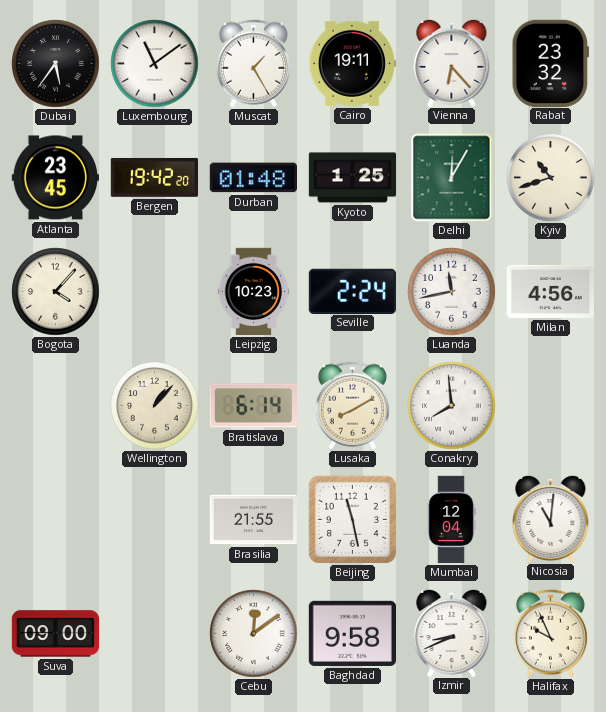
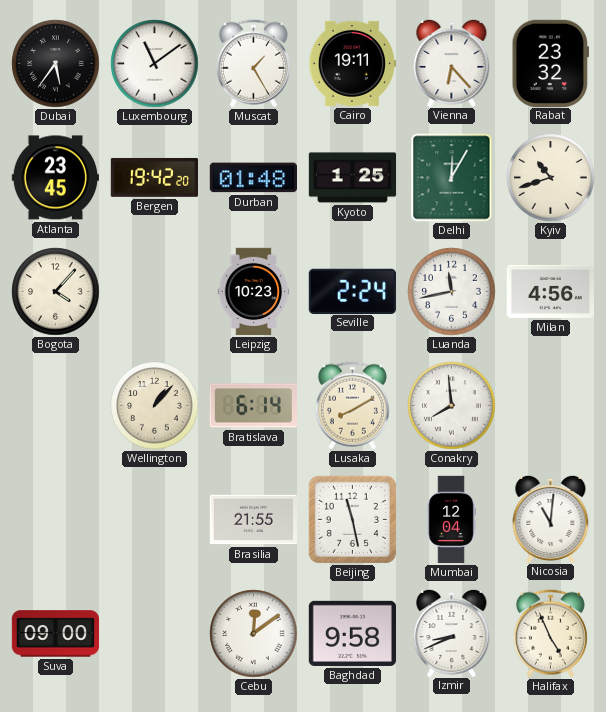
Halifax: 9:56 -> 4:56 (550, 634)
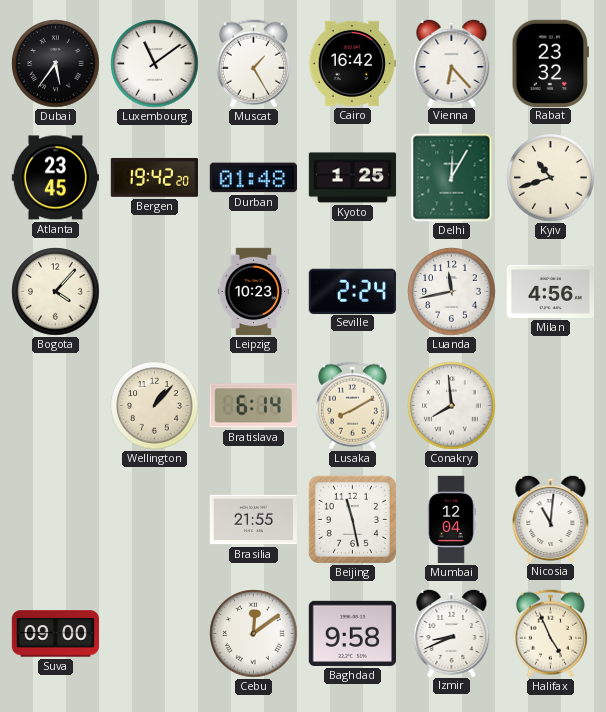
Cairo: 19:11 -> 16:42 (352, 63)
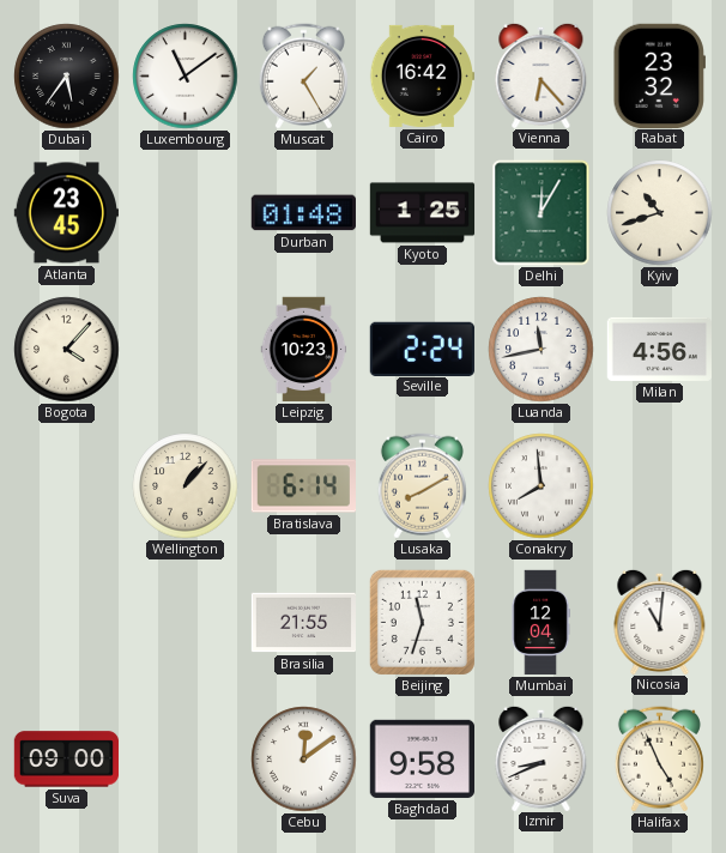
Bergen: 19:42 -> none (154, 177)
Beijing: 11:28 -> 11:33 (422, 622)
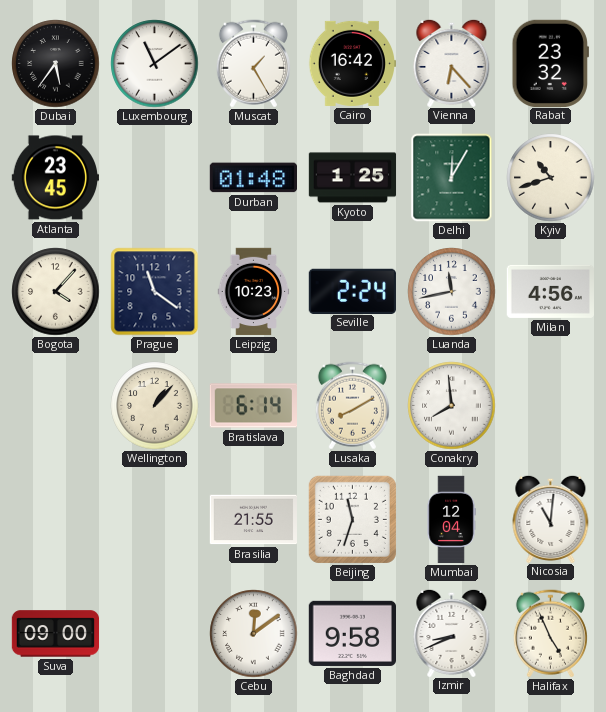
Prague: none -> 11:21 (155, 292)
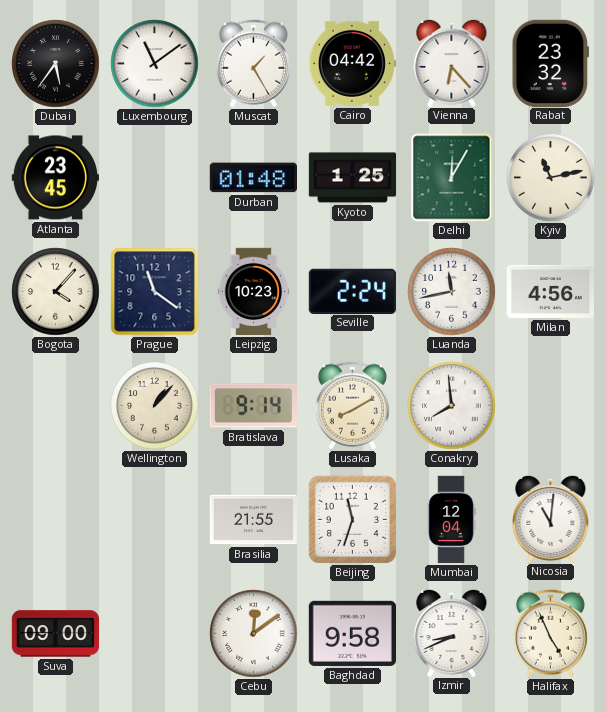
Cairo: 16:42 -> 04:42 (352, 63)
Kyiv: 10:42 -> 11:13 (551, 178)
Bratislava: 6:14 -> 9:14 (253, 406)
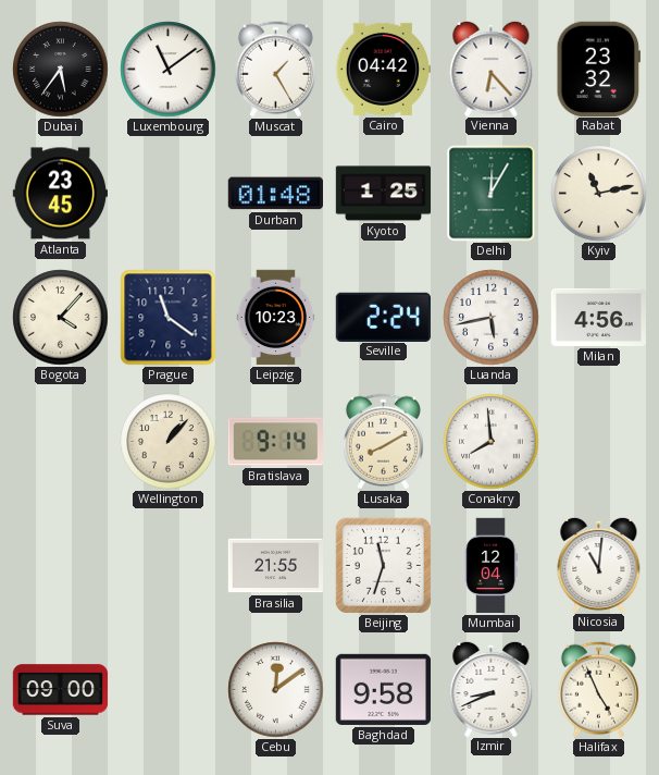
Luanda: 11:43 -> 5:43 (492, 318)
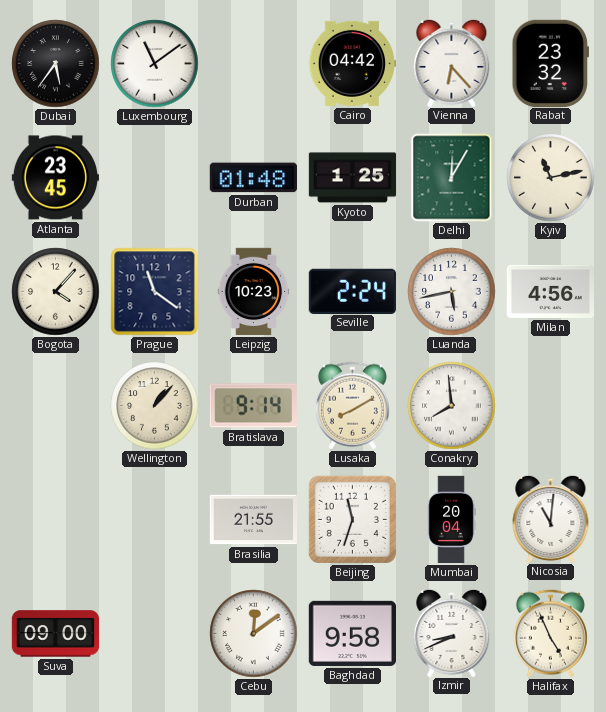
Muscat: 1:25 -> none (275, 70)
Mumbai: 12:04 -> 20:04 (451, 520)
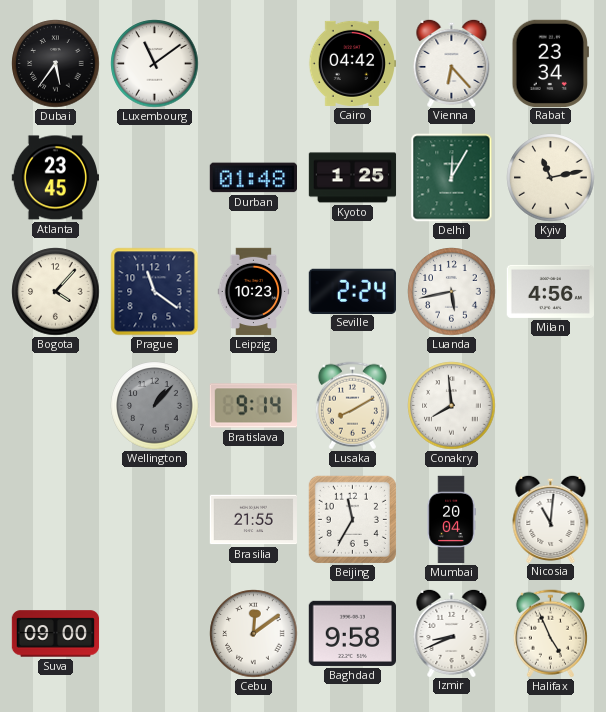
Rabat: 23:32 -> 23:34 (550, 63)
Wellington dial: cream -> grey (155, 406)
Beijing: 11:33 -> 11:35 (352, 519)
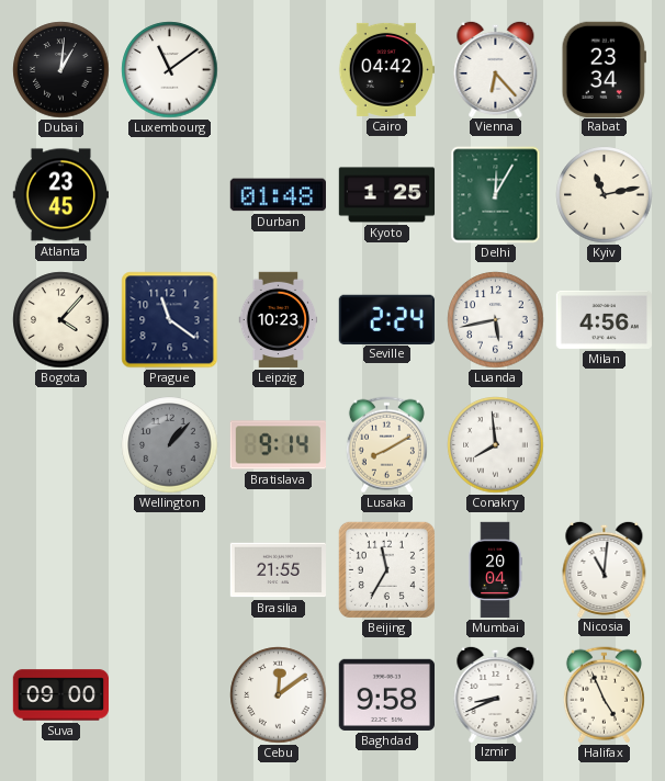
Dubai: 5:36 -> 1:01 (61, 70)
